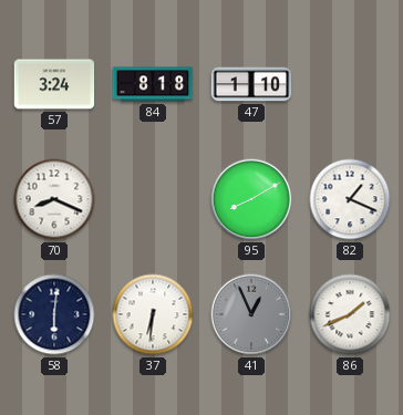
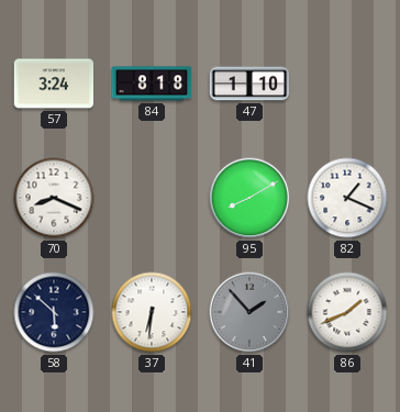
58: 6:01 -> 5:52 (54, 312)
41: 12:56 -> 1:53 (249, 312)
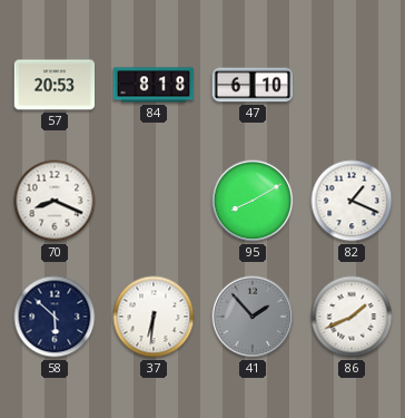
57: 3:24 -> 20:53 (55, 85)
47: 1:10 -> 6:10 (253, 85)
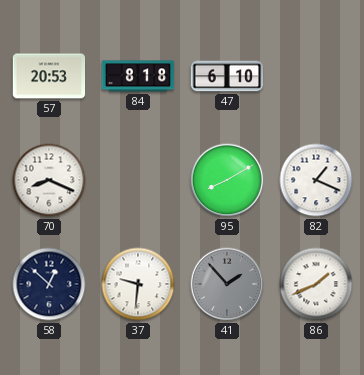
58: 5:52 -> 12:52 (49, 284)
37: 6:31 -> 9:31 (138, 284)
